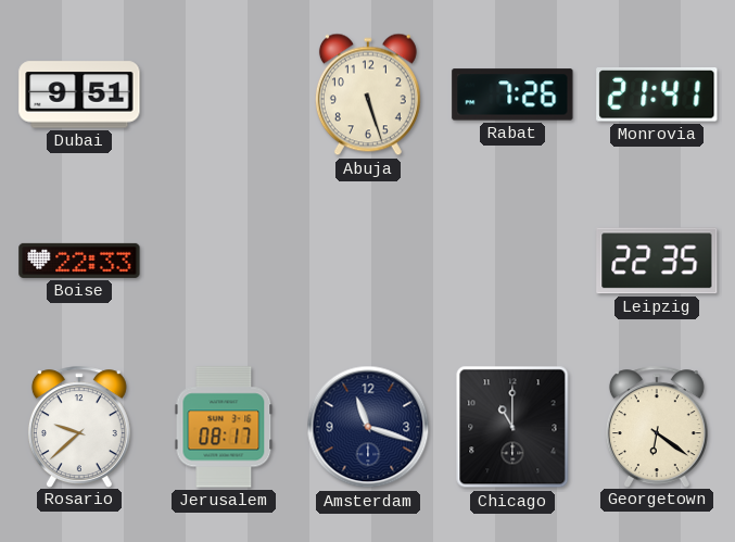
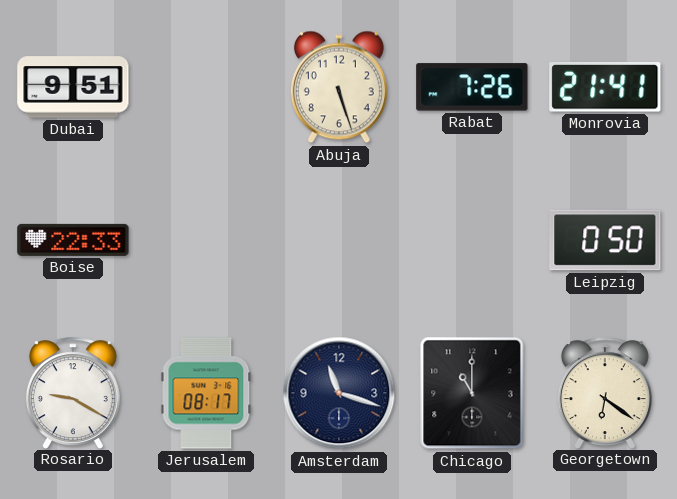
Leipzig: 22:35 -> 0:50 (605, 240)
Rosario: 9:38 -> 9:20 (73, 393)
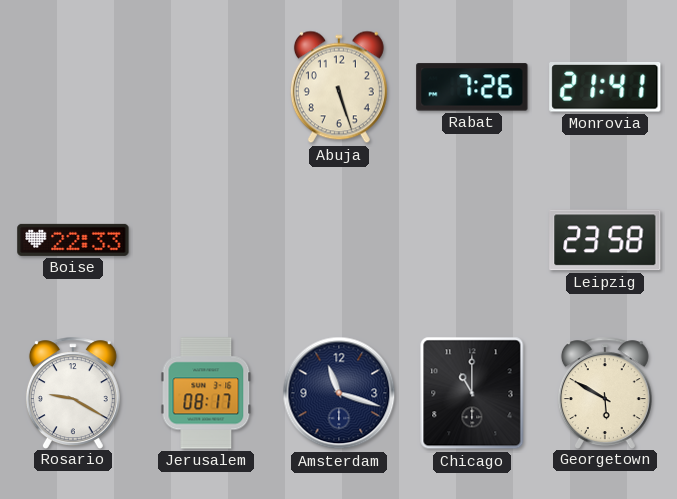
Dubai: 9:51 -> none (73, 87)
Leipzig: 0:50 -> 23:58 (605, 240)
Georgetown: 6:21 -> 5:50 (605, 393)
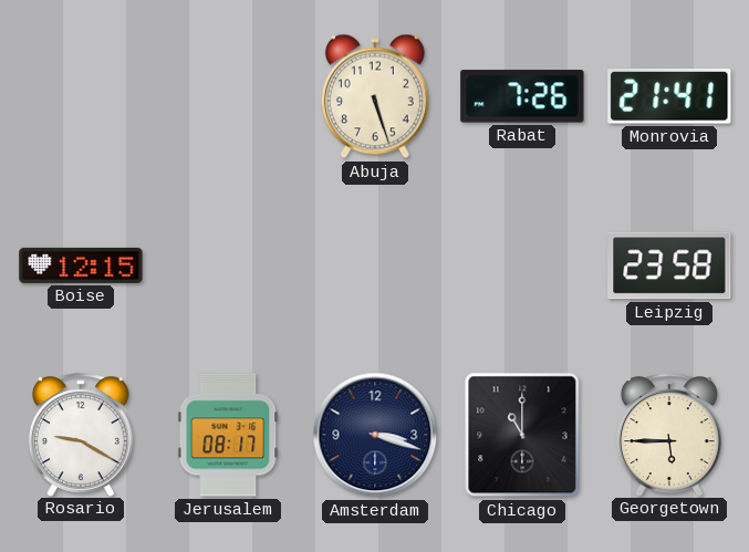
Boise: 22:33 -> 12:15 (81, 265)
Amsterdam: 11:18 -> 3:18 (375, 435)
Georgetown: 5:50 -> 5:45 (669, 435)
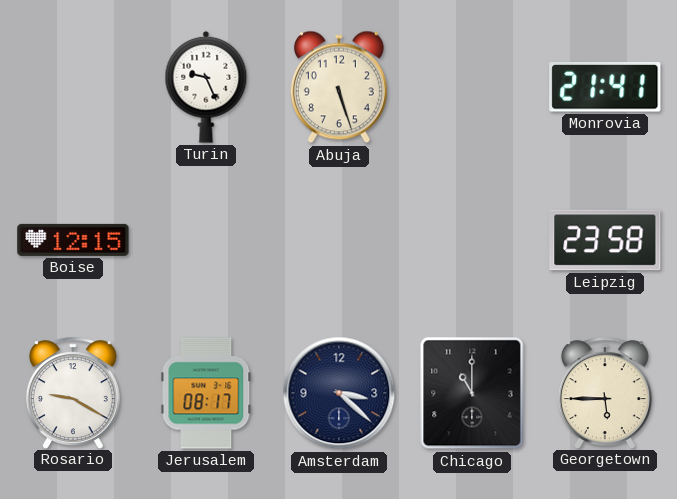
Turin: none -> 9:26 (206, 87)
Rabat: 7:26 -> none (522, 96)
Amsterdam: 3:18 -> 3:22 (339, 393)
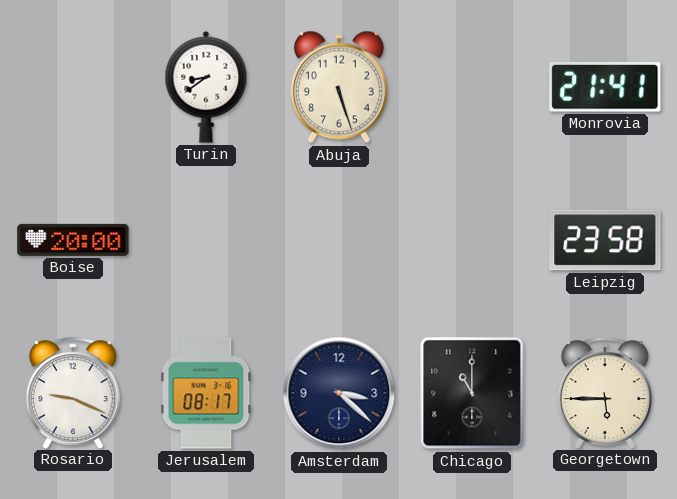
Turin: 9:26 -> 8:39 (206, 87)
Boise: 12:15 -> 20:00 (73, 240)
Rosario: 9:20 -> 9:19 (73, 393)
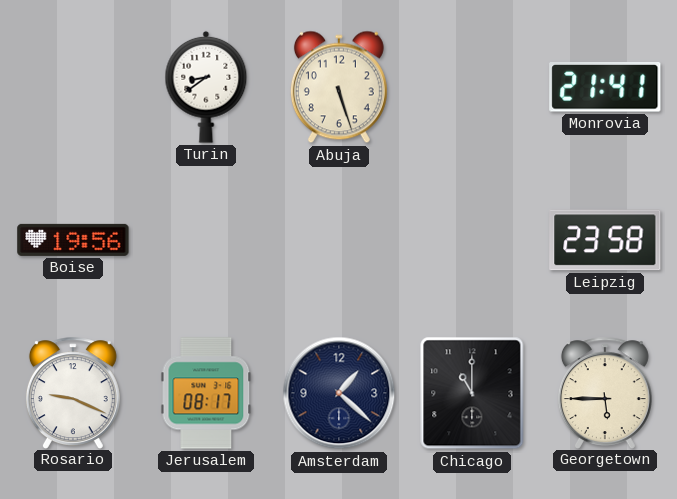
Boise: 20:00 -> 19:56 (73, 240)
Amsterdam: 3:22 -> 1:22 (339, 393)
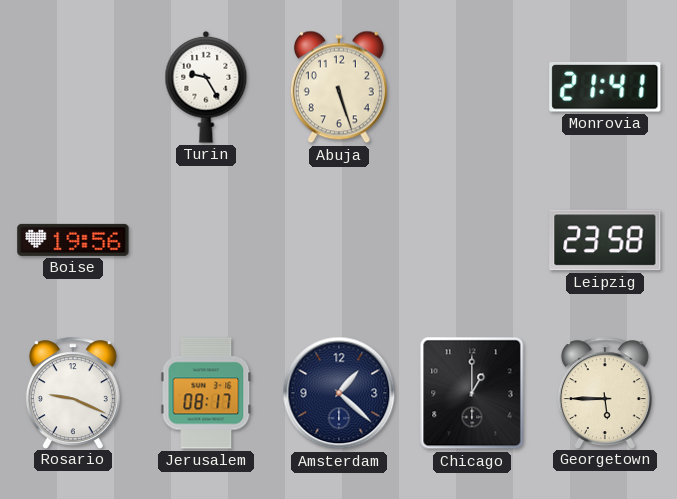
Turin: 8:39 -> 9:25 (206, 87)
Chicago: 11:00 -> 1:00 (472, 393)
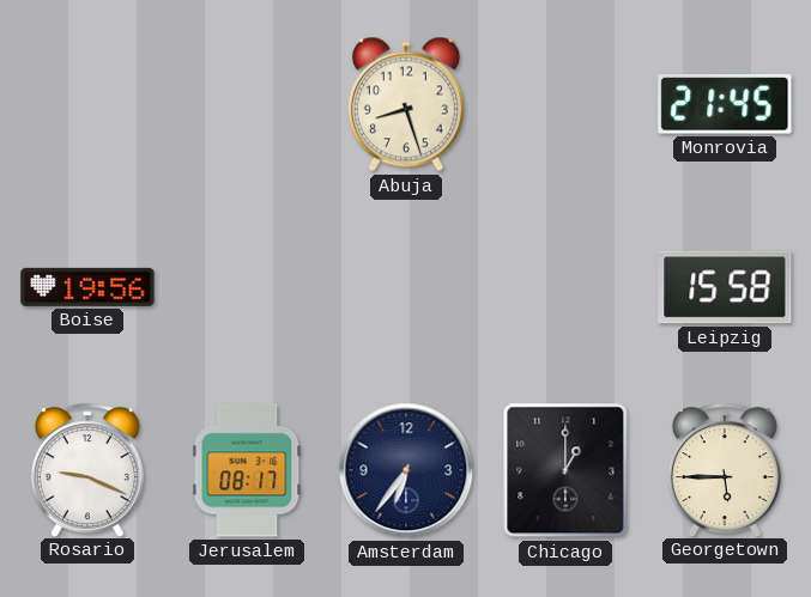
Turin: 9:25 -> none (206, 87)
Abuja: 5:27 -> 8:27 (406, 104)
Monrovia: 21:41 -> 21:45 (725, 105)
Leipzig: 23:58 -> 15:58 (725, 287)
Amsterdam: 1:22 -> 6:36 (406, 470)
